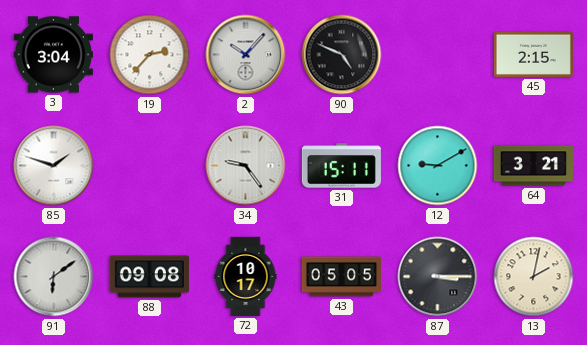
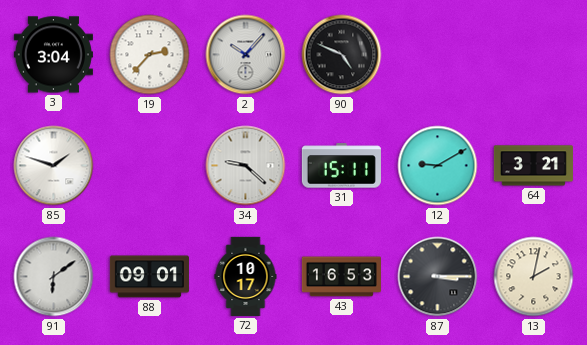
45: 2:15 -> none (533, 54)
34: 9:24 -> 9:22 (246, 166)
88: 09:08 -> 09:01 (149, 277)
43: 05:05 -> 16:53 (341, 277)
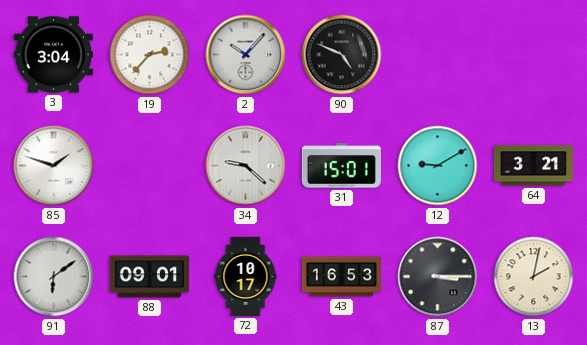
31: 15:11 -> 15:01 (341, 166)
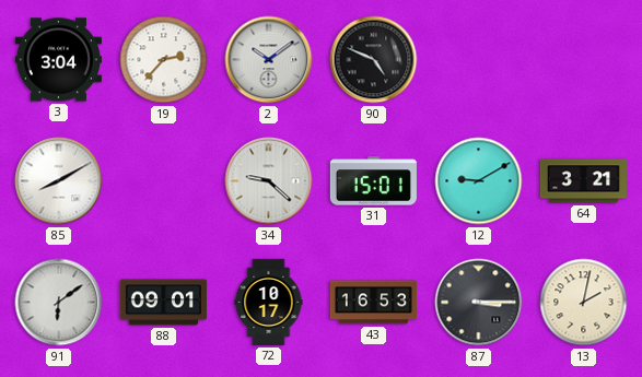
2: 10:07 -> 10:09 (269, 60)
85: 1:48 -> 8:10 (59, 181)
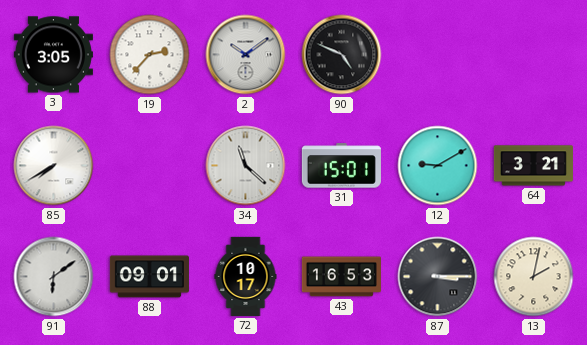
3: 3:04 -> 3:05 (53, 55)
85: 8:10 -> 7:40 (54, 166)
34: 9:22 -> 11:22 (246, 166)
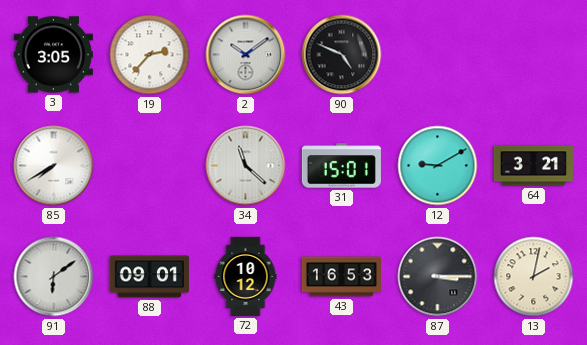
72: 10:17 -> 10:12 (246, 276)
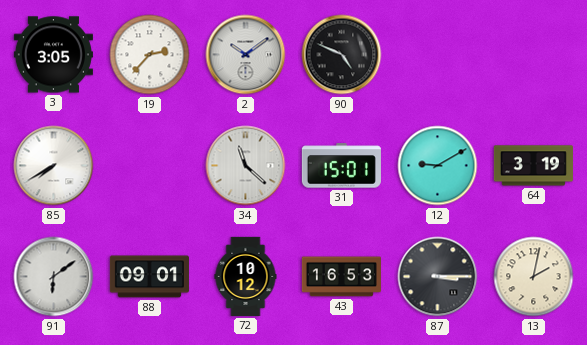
64: 3:21 -> 3:19 (533, 166)
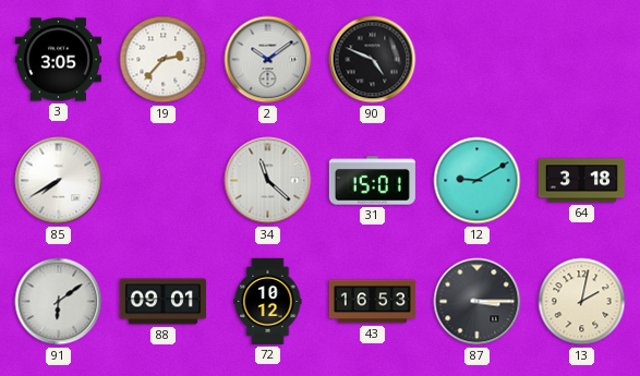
64: 3:19 -> 3:18 (581, 181)
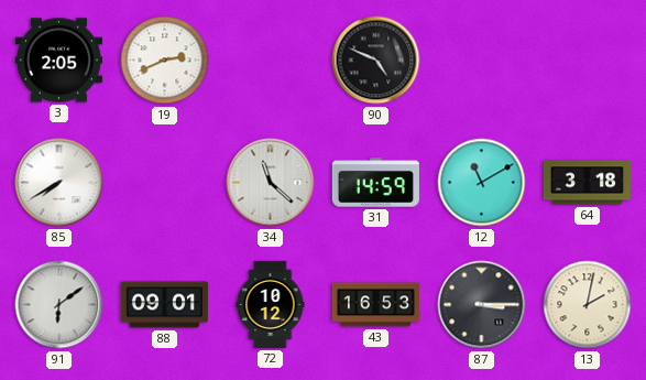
3: 3:05 -> 2:05 (58, 61)
19: 2:37 -> 2:41 (165, 61)
2: 10:09 -> none (268, 60)
31: 15:01 -> 14:59 (375, 183)
12: 9:10 -> 11:10 (482, 183)
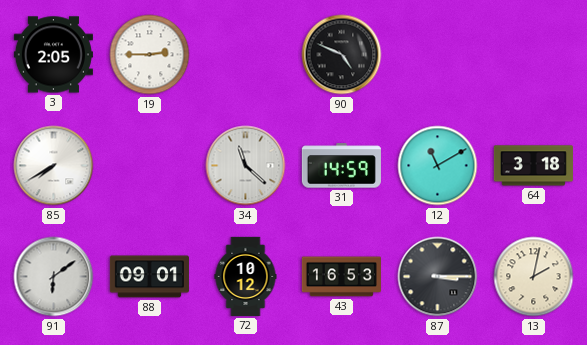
19: 2:41 -> 2:45 (150, 55)
